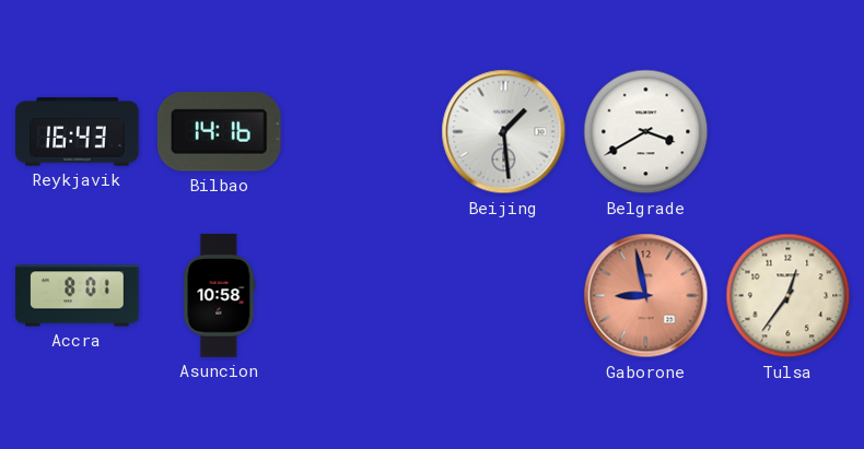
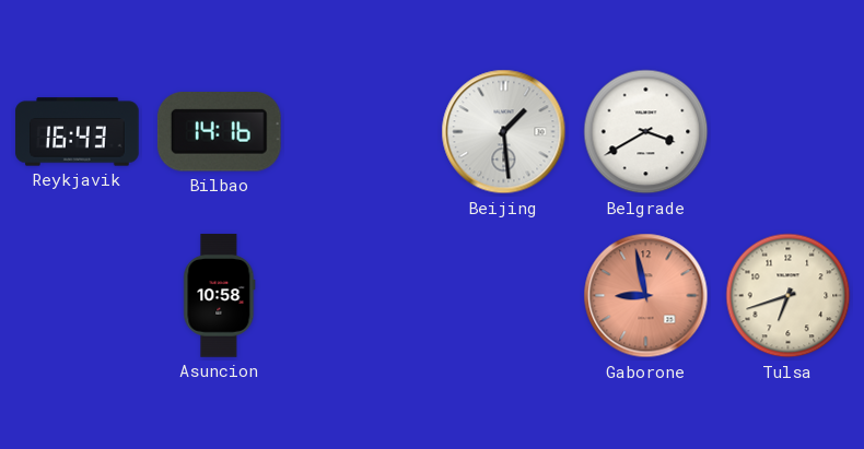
Accra: 8:01 -> none (78, 296)
Tulsa: 12:36 -> 6:42 (789, 296)
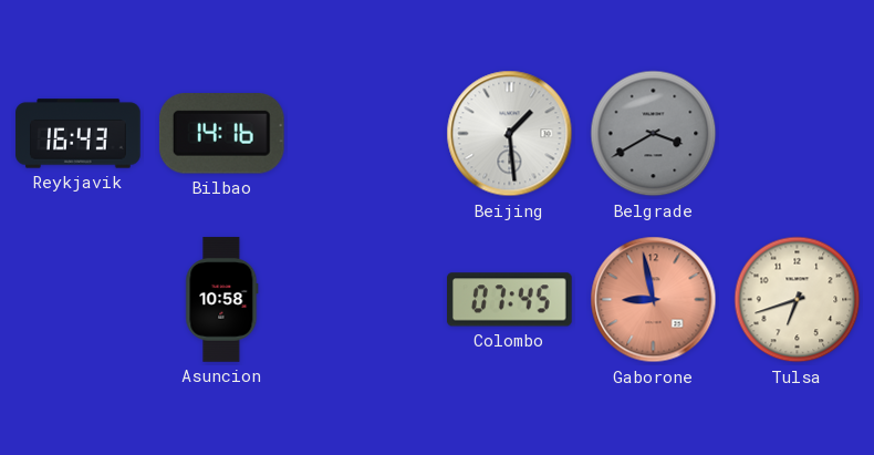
Belgrade dial: white -> grey (654, 134)
Colombo: none -> 07:45 (510, 300)
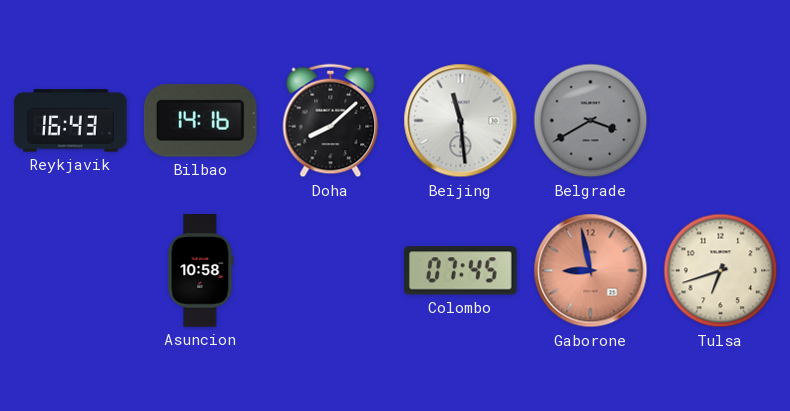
Doha: none -> 8:08 (331, 121)
Beijing: 1:29 -> 11:29 (461, 121)
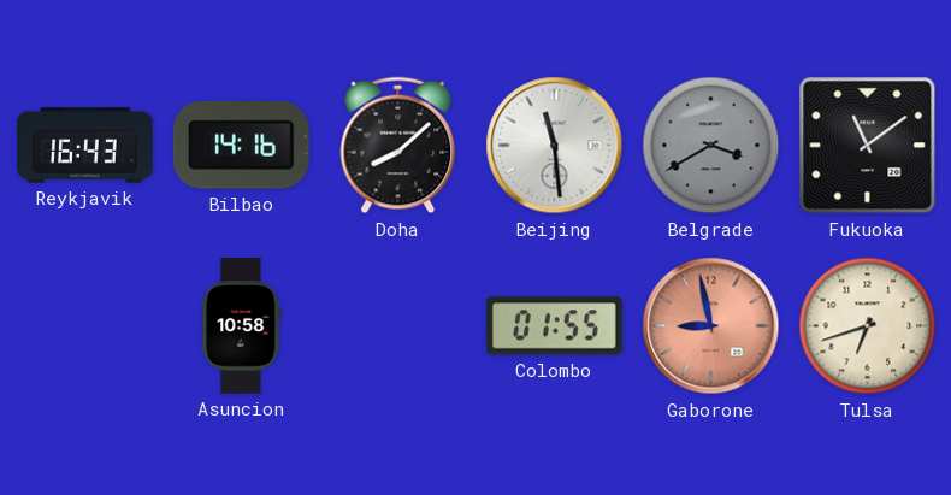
Fukuoka: none -> 11:09 (868, 146)
Colombo: 07:45 -> 01:55 (555, 326)
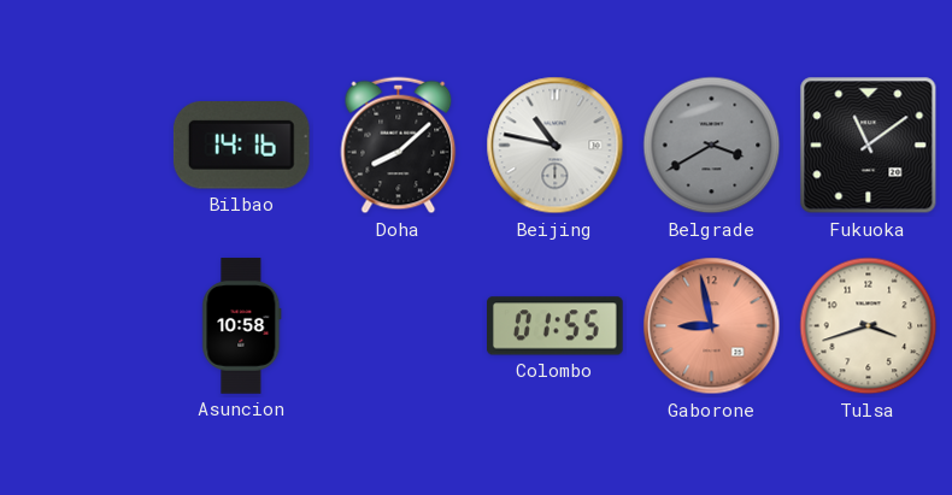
Reykjavik: 16:43 -> none (85, 146)
Beijing: 11:29 -> 10:47 (556, 146)
Tulsa: 6:42 -> 3:42 (869, 326)
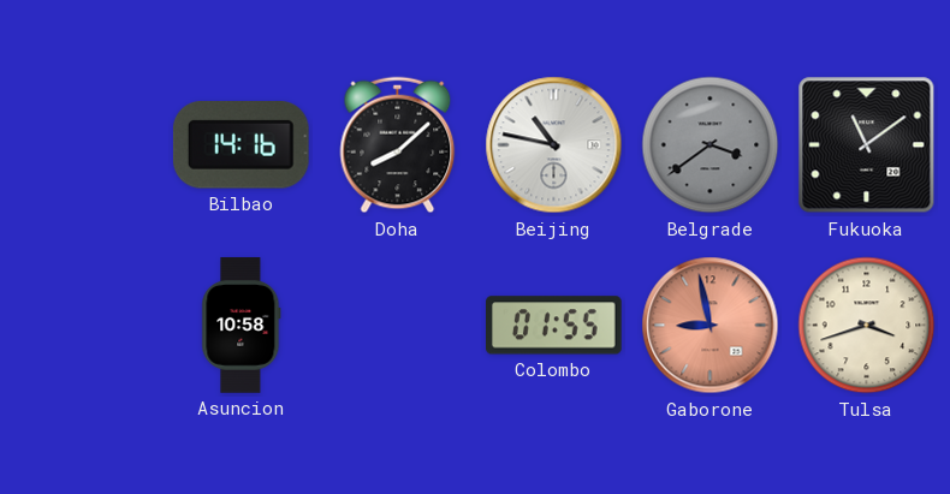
Belgrade: 3:40 -> 3:39 (711, 145)
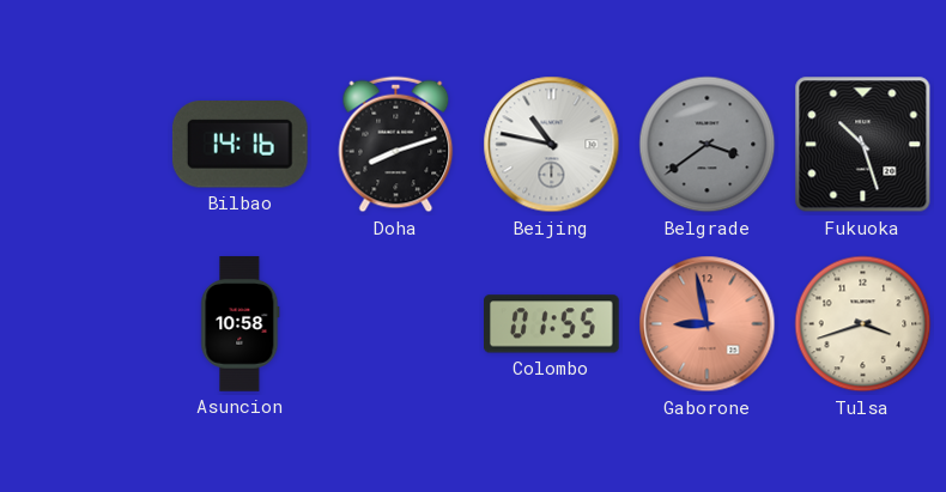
Doha: 8:08 -> 8:12 (396, 145)
Fukuoka: 11:09 -> 10:27 (863, 145)
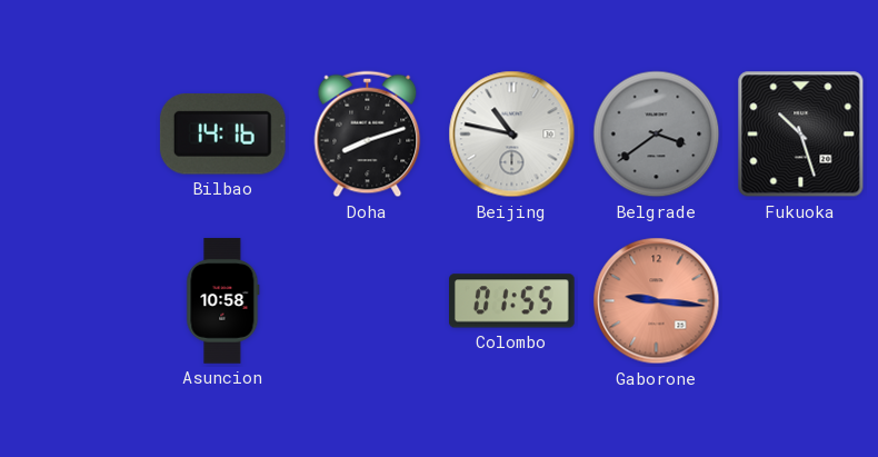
Gaborone: 8:58 -> 9:16 (657, 301)
Tulsa: 3:42 -> none (863, 324)
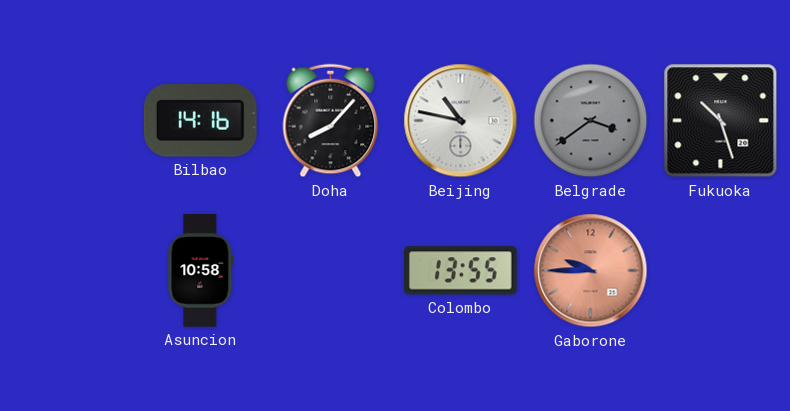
Doha: 8:12 -> 8:07 (331, 121)
Colombo: 01:55 -> 13:55 (461, 271)
Gaborone: 9:16 -> 9:45 (591, 271)
